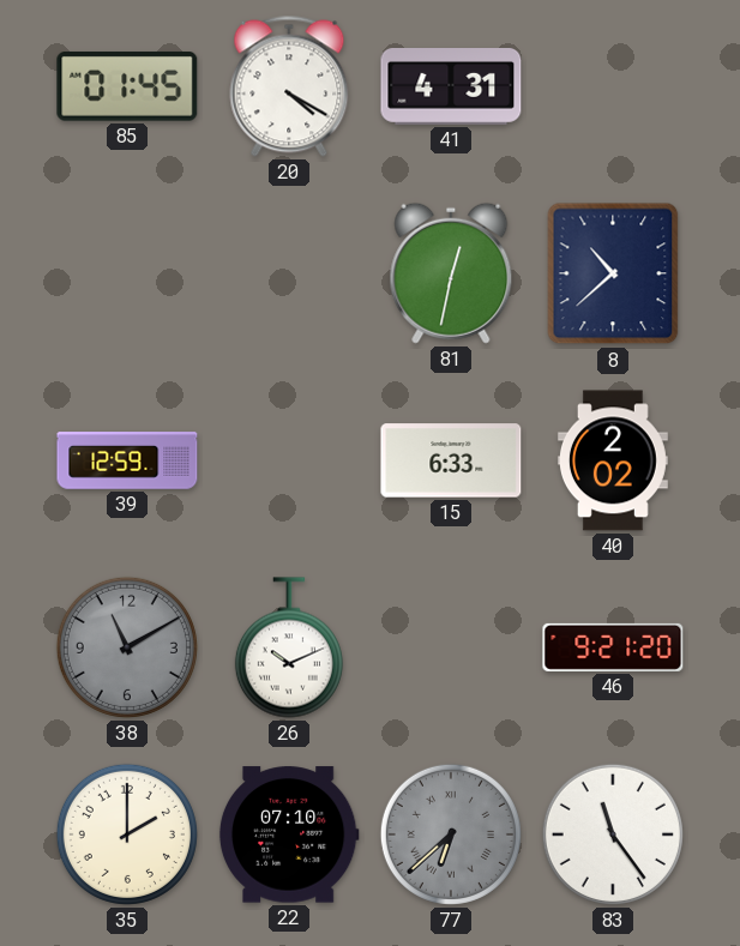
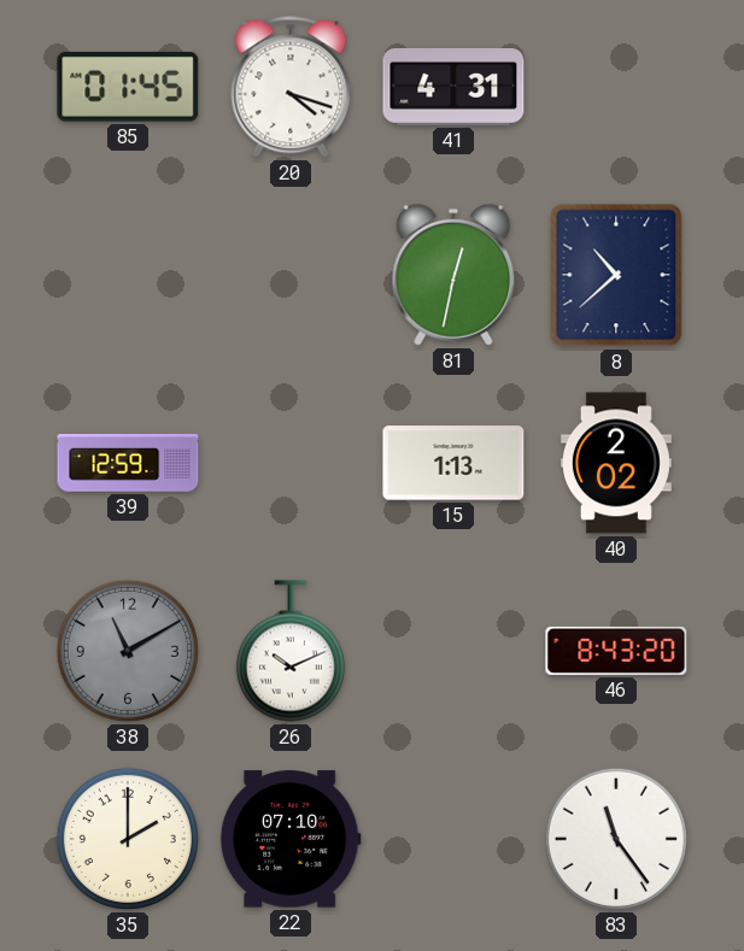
20: 4:20 -> 4:18 (291, 87)
15: 6:33 -> 1:13 (453, 463)
46: 9:21 -> 8:43 (616, 651)
77: 6:38 -> none (451, 834)
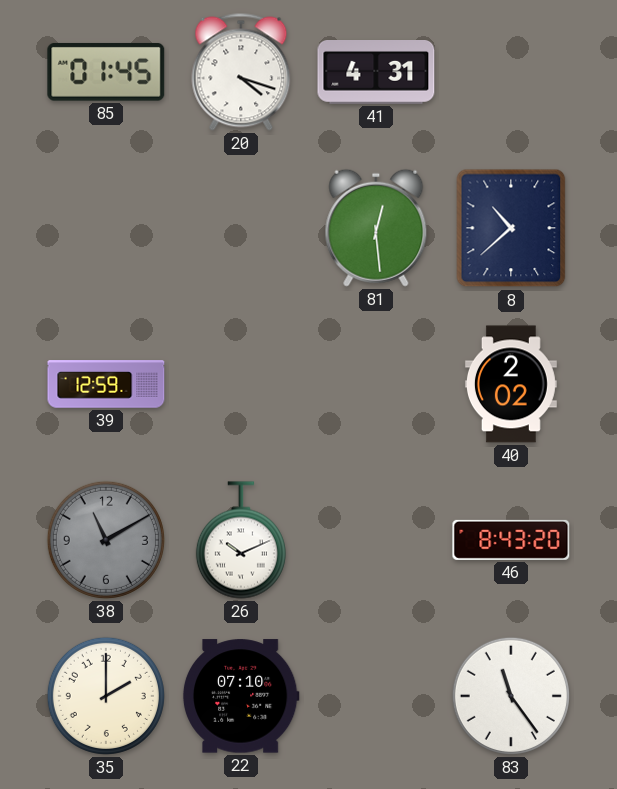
81: 12:32 -> 12:29 (376, 228)
15: 1:13 -> none (453, 463)
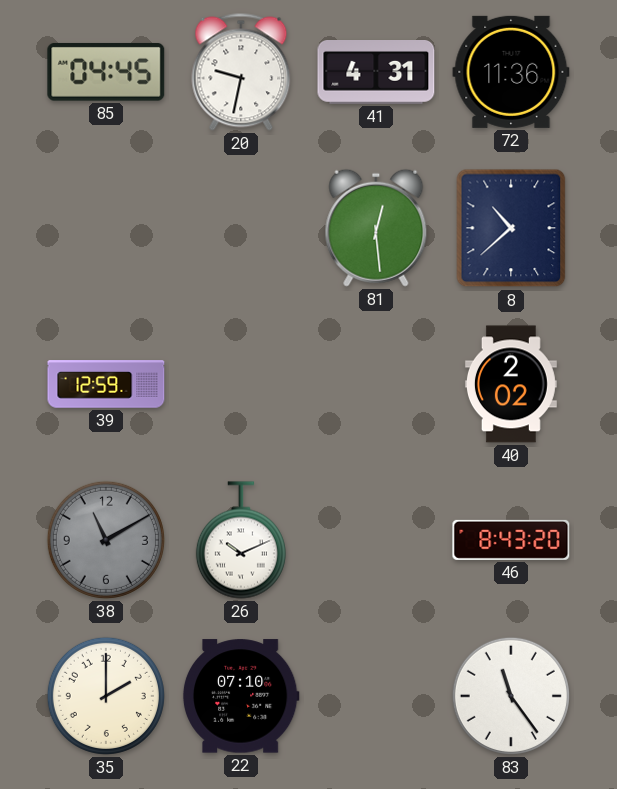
85: 01:45 -> 04:45 (106, 72)
20: 4:18 -> 9:32 (241, 72)
72: none -> 11:36 (511, 72)
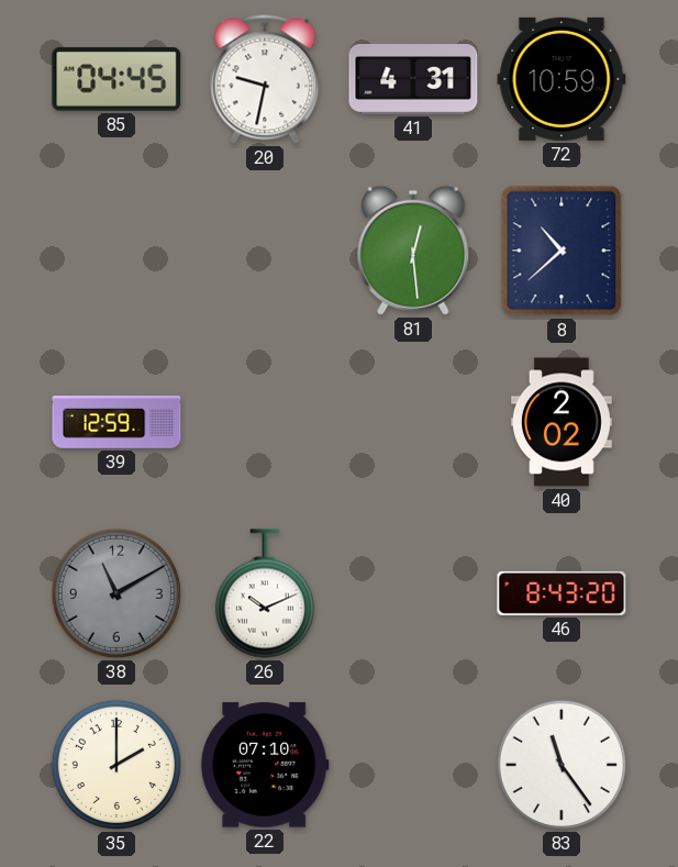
72: 11:36 -> 10:59 (562, 79)
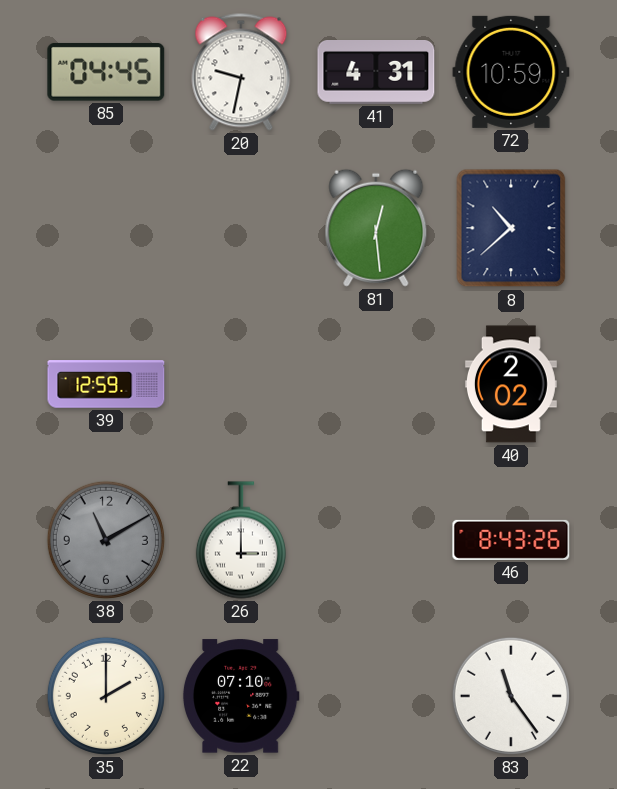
26: 10:11 -> 3:00 (241, 540)
46: 8:43:20 -> 8:43:26 (511, 540)
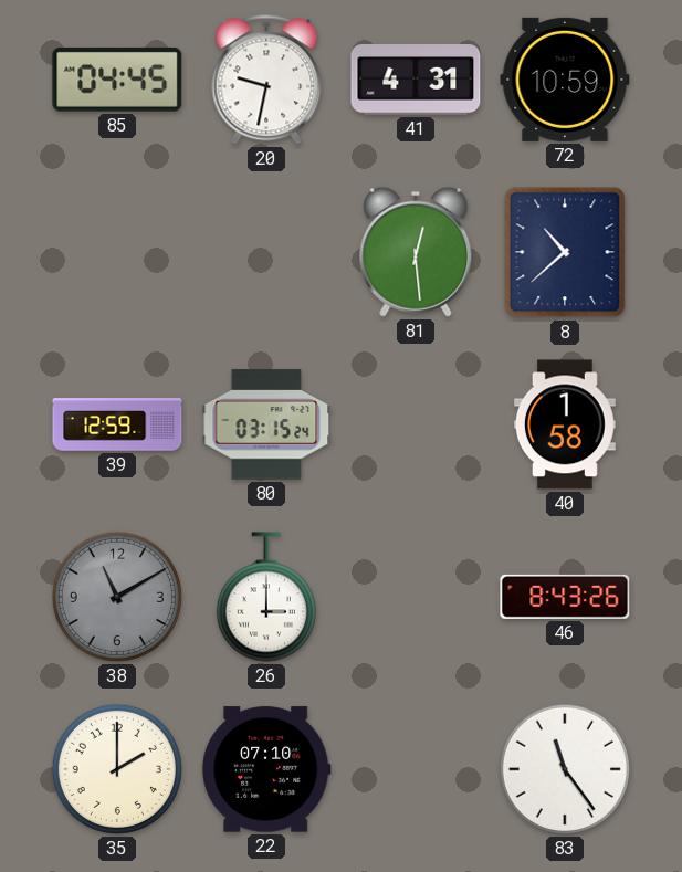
80: none -> 03:15 (266, 424)
40: 2:02 -> 1:58 (565, 424)
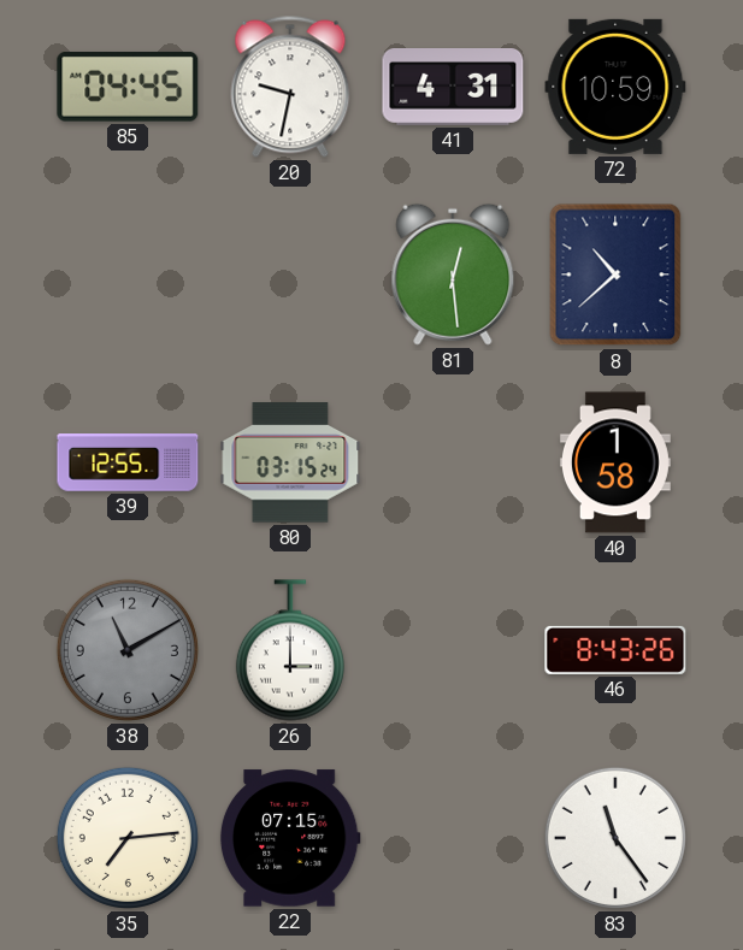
39: 12:59 -> 12:55 (128, 462)
35: 2:00 -> 7:14 (128, 838)
22: 07:10 -> 07:15 (290, 838)
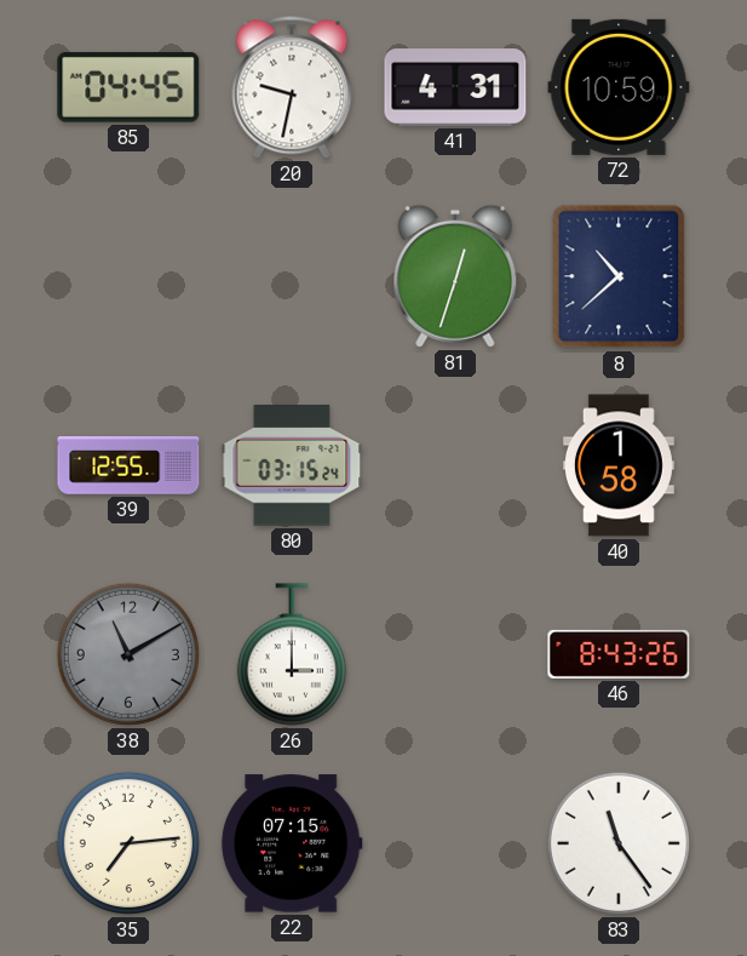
81: 12:29 -> 12:33 (455, 276)
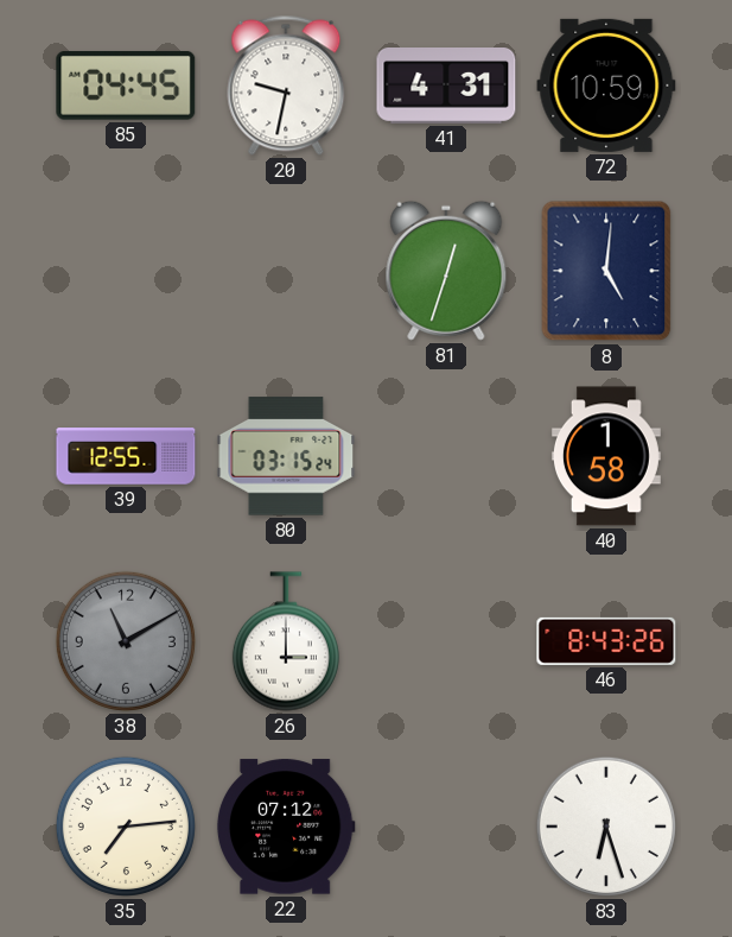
8: 10:38 -> 5:01 (606, 271)
22: 07:15 -> 07:12 (286, 827)
83: 11:24 -> 6:27 (606, 827)
